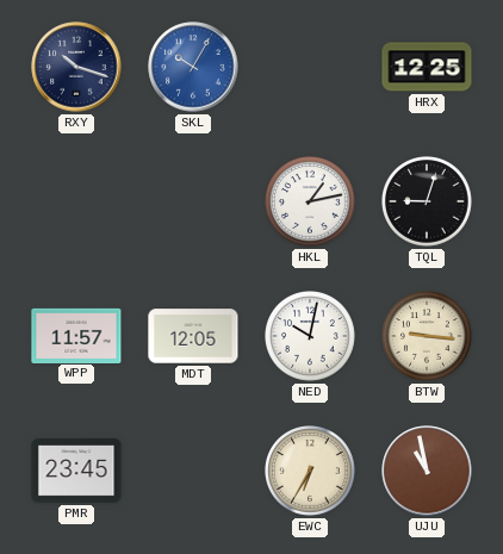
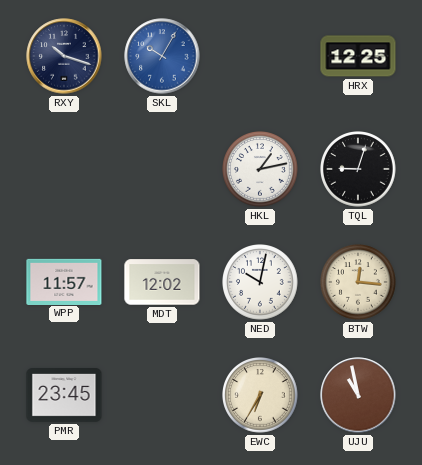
MDT: 12:05 -> 12:02 (162, 282)
BTW: 9:16 -> 12:16 (359, 283)
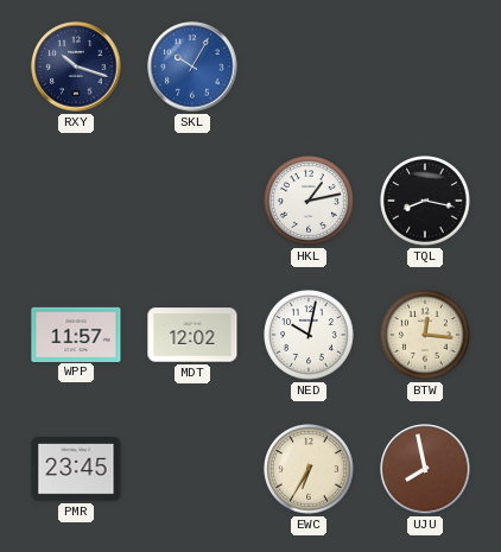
HRX: 12:25 -> none (358, 56)
TQL: 9:03 -> 8:17 (426, 202)
UJU: 10:58 -> 7:58 (425, 469)
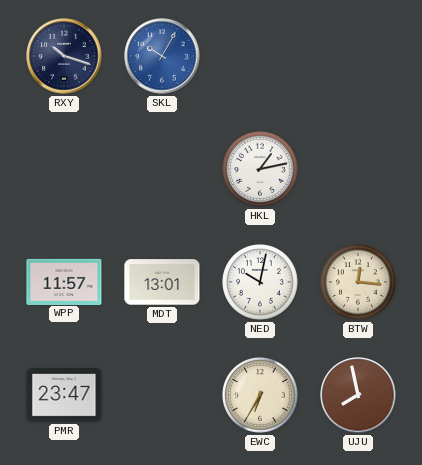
TQL: 8:17 -> none (426, 202)
MDT: 12:02 -> 13:01 (162, 282)
PMR: 23:45 -> 23:47 (64, 396)
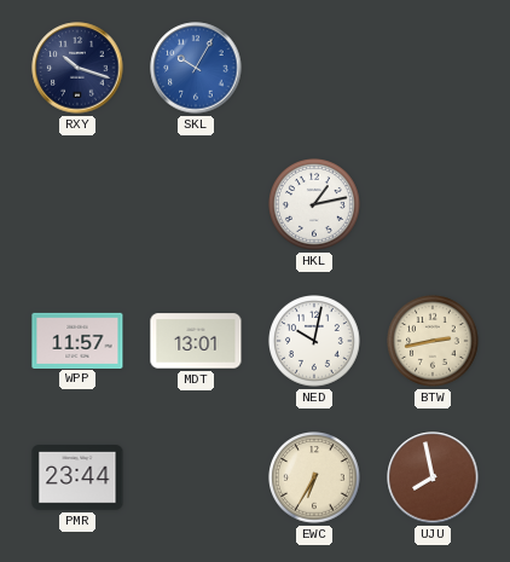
BTW: 12:16 -> 2:43 (434, 342)
PMR: 23:47 -> 23:44 (77, 479)
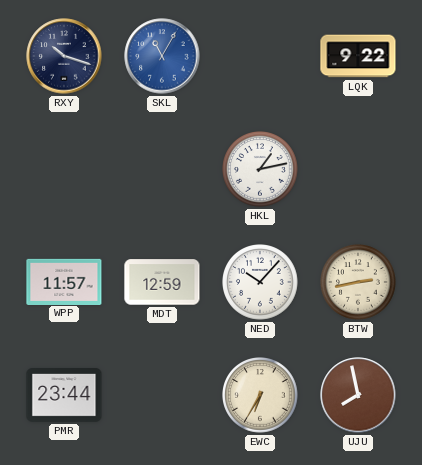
SKL: 10:05 -> 11:05 (162, 56)
LQK: none -> 9:22 (358, 56)
MDT: 13:01 -> 12:59 (162, 282)
NED: 10:02 -> 10:07 (261, 283)
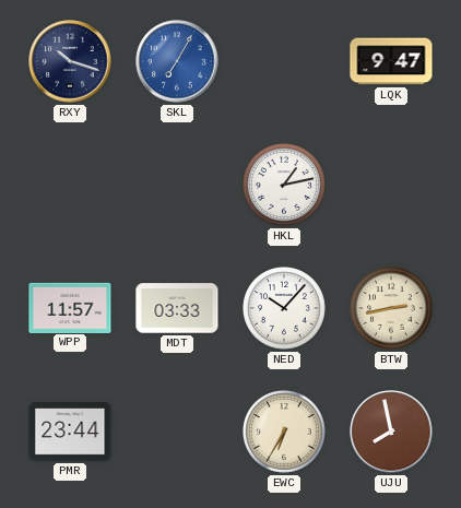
SKL: 11:05 -> 7:05 (177, 61)
LQK: 9:22 -> 9:47 (391, 61)
MDT: 12:59 -> 03:33 (177, 308)
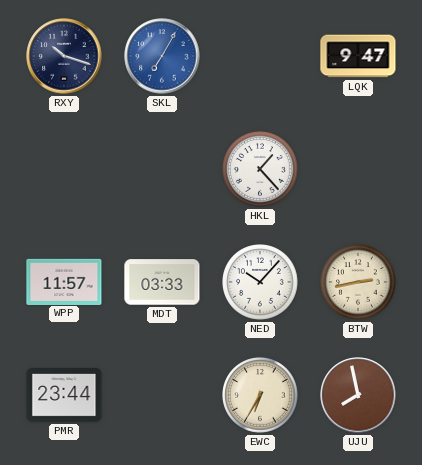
HKL: 1:13 -> 1:23 (261, 170)
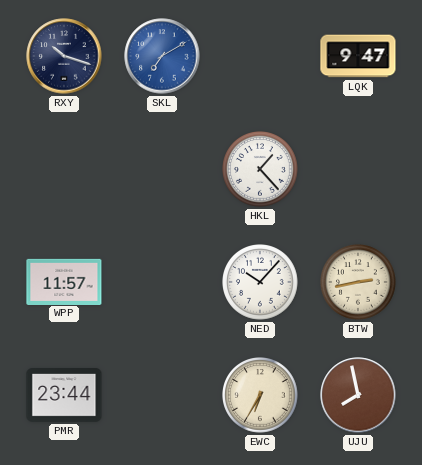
SKL: 7:05 -> 7:10 (162, 56)
MDT: 03:33 -> none (162, 282)
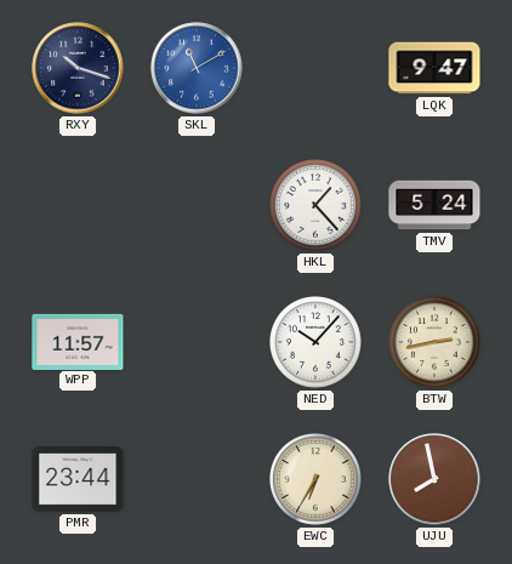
SKL: 7:10 -> 11:10 (197, 68)
TMV: none -> 5:24 (434, 205)
